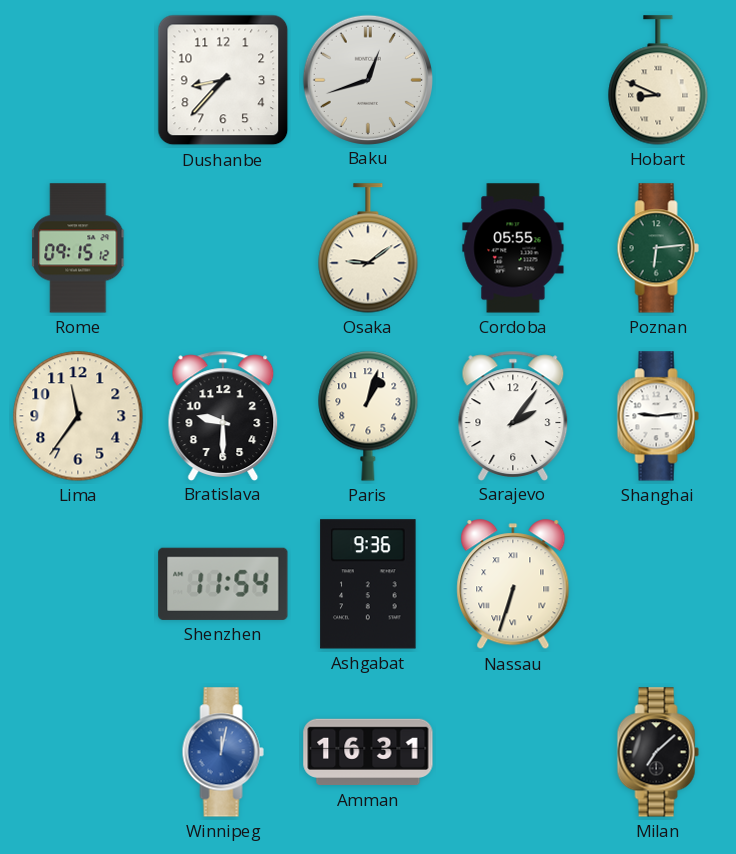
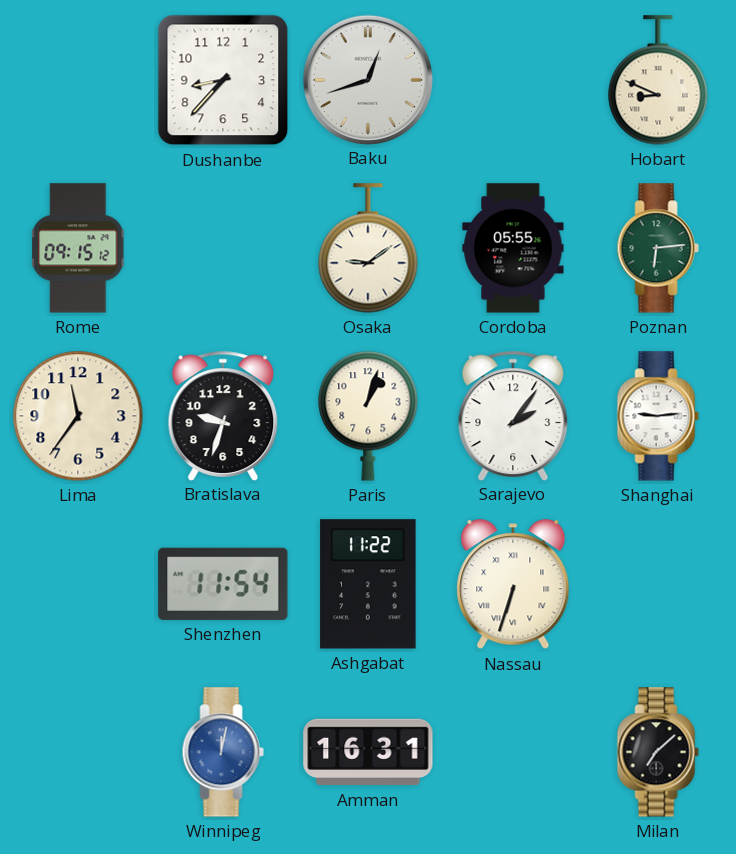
Bratislava: 9:30 -> 9:33 (223, 415)
Ashgabat: 9:36 -> 11:22 (368, 584)
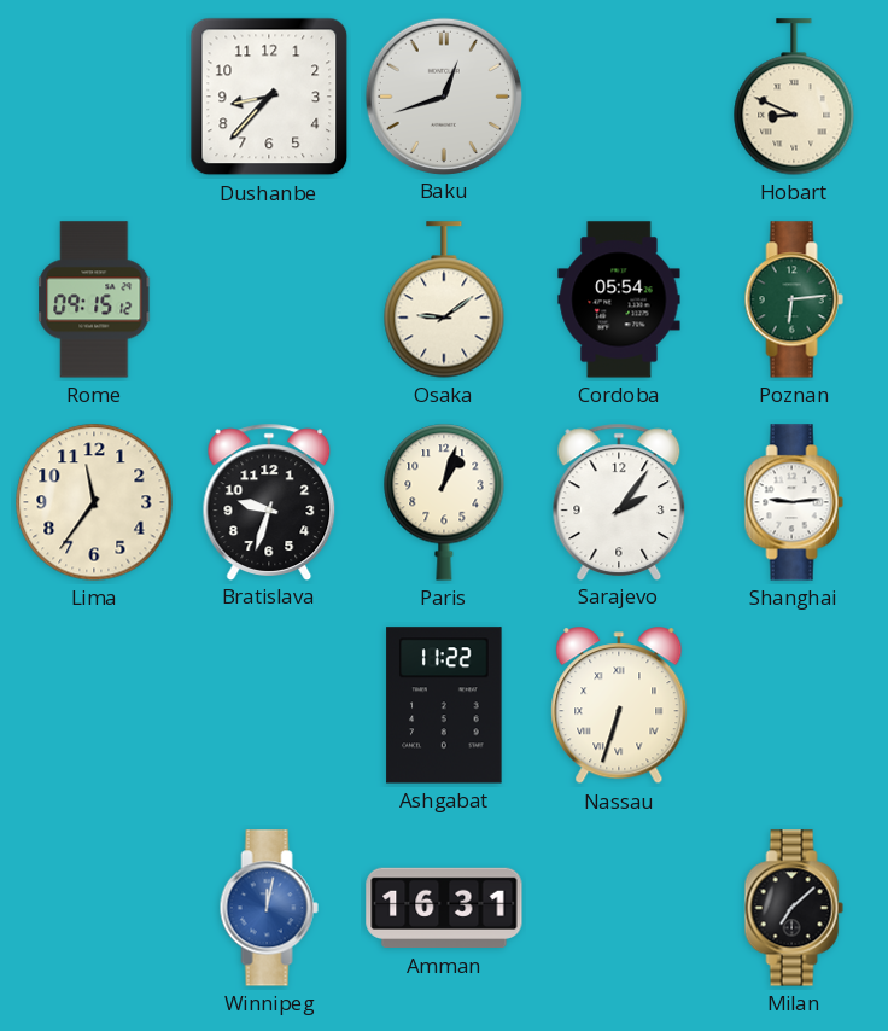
Cordoba: 05:55 -> 05:54 (619, 299)
Shenzhen: 11:54 -> none (223, 584)
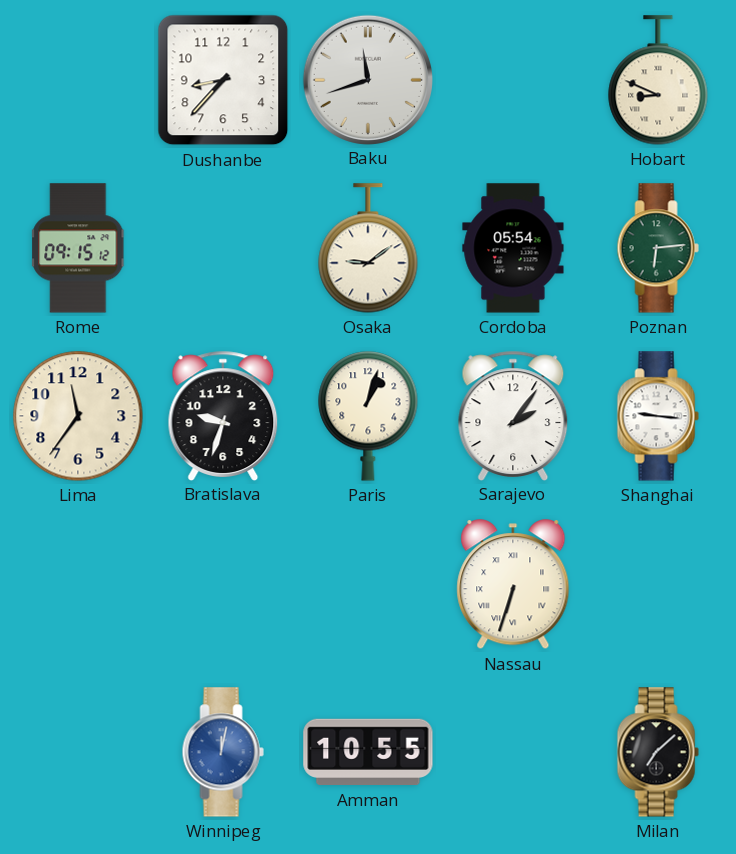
Baku: 12:42 -> 11:42 (367, 79)
Shanghai: 9:14 -> 9:16 (658, 416)
Ashgabat: 11:22 -> none (444, 705)
Amman: 16:31 -> 10:55 (368, 752)
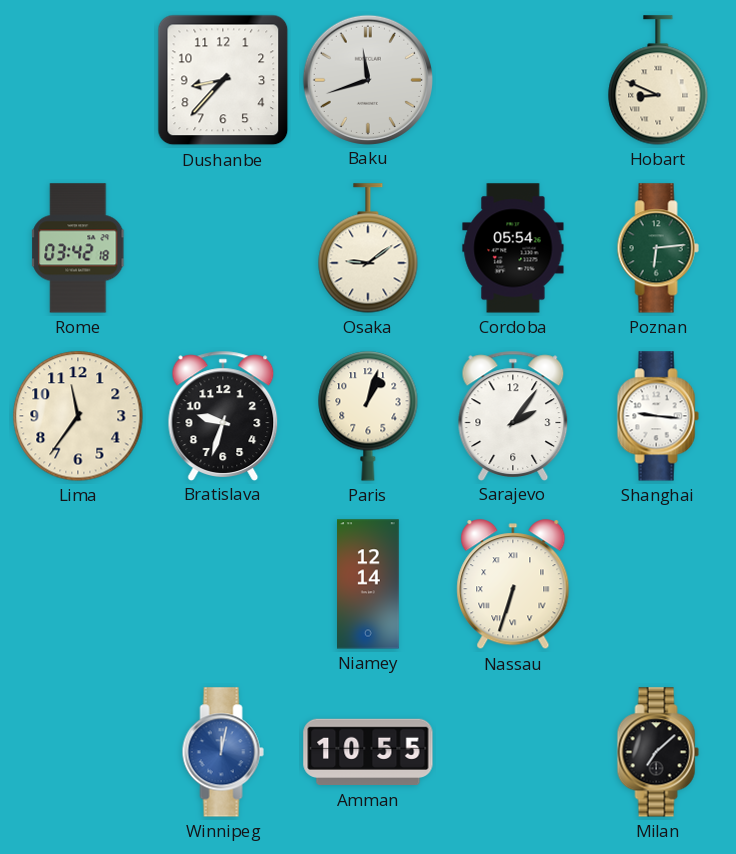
Rome: 09:15 -> 03:42 (79, 248)
Niamey: none -> 12:14 (369, 584)
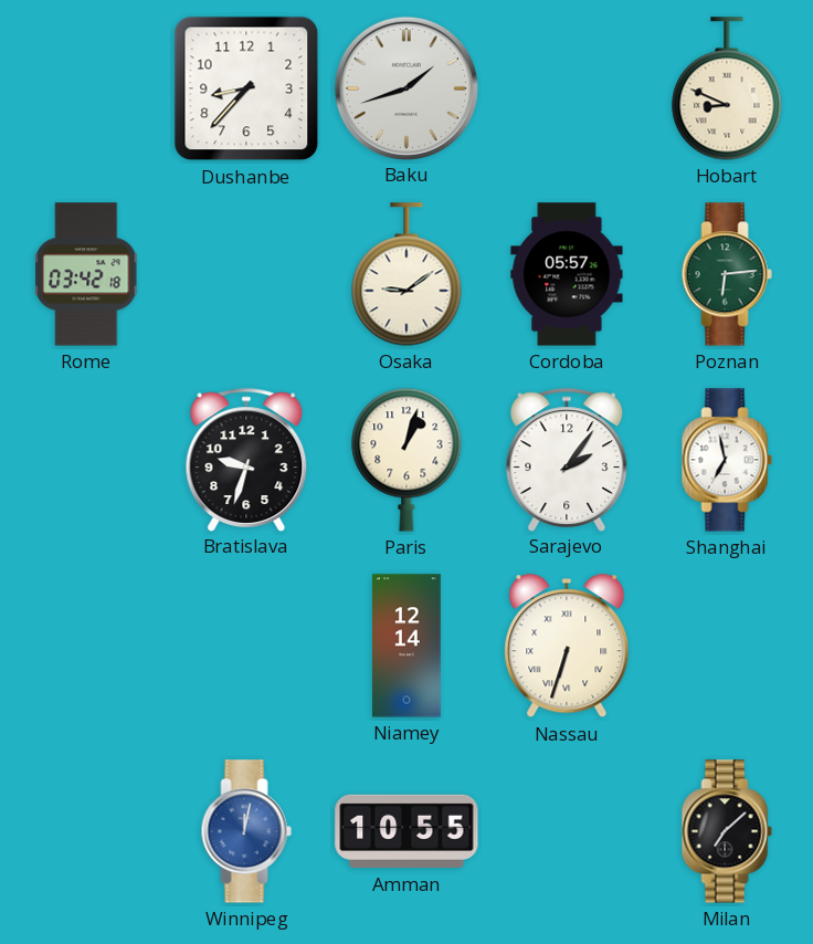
Baku: 11:42 -> 1:42 (405, 87)
Cordoba: 05:54 -> 05:57 (567, 274)
Lima: 11:36 -> none (78, 416)
Shanghai: 9:16 -> 6:58 (727, 460)
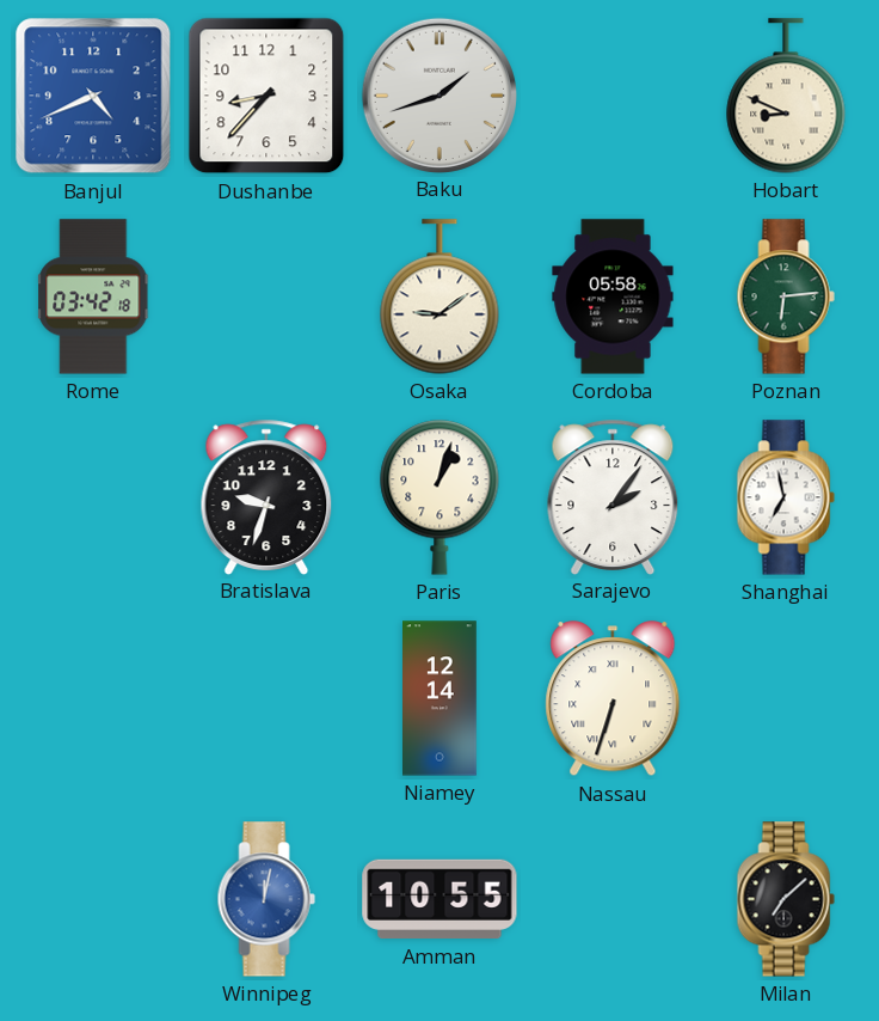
Banjul: none -> 4:41 (93, 96)
Cordoba: 05:57 -> 05:58 (613, 296)
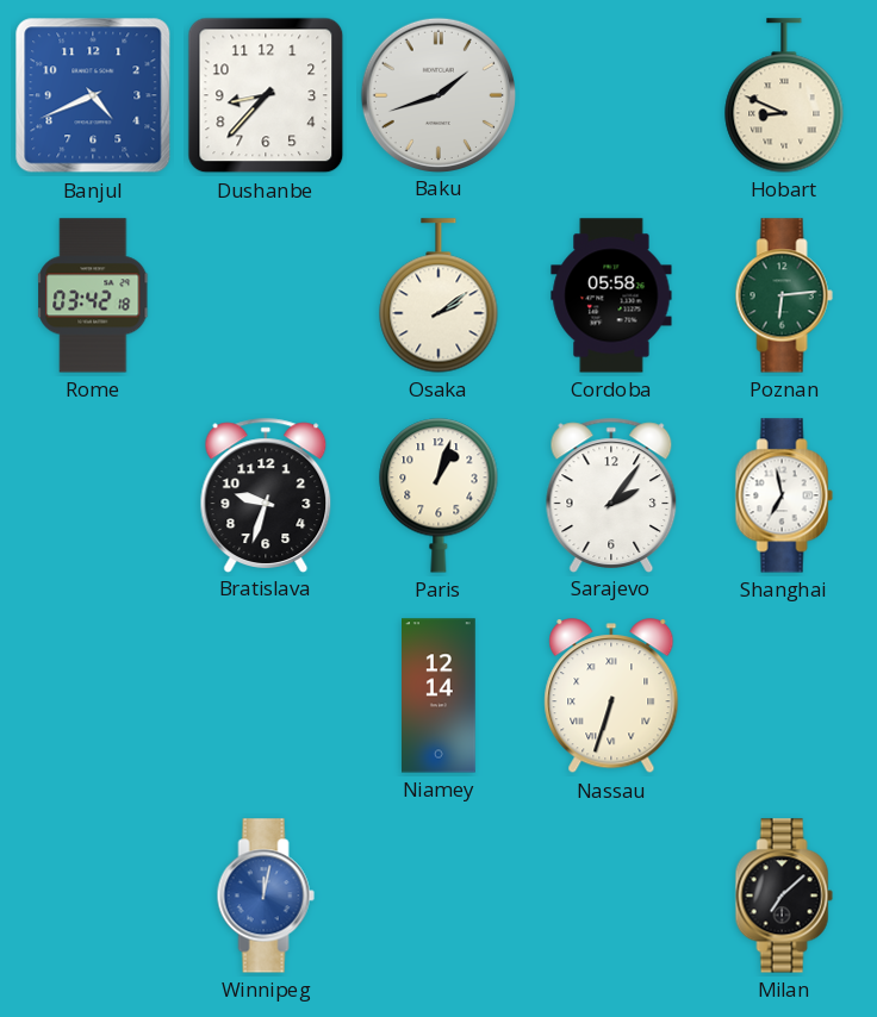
Osaka: 9:09 -> 2:09 (438, 295)
Amman: 10:55 -> none (439, 899)
